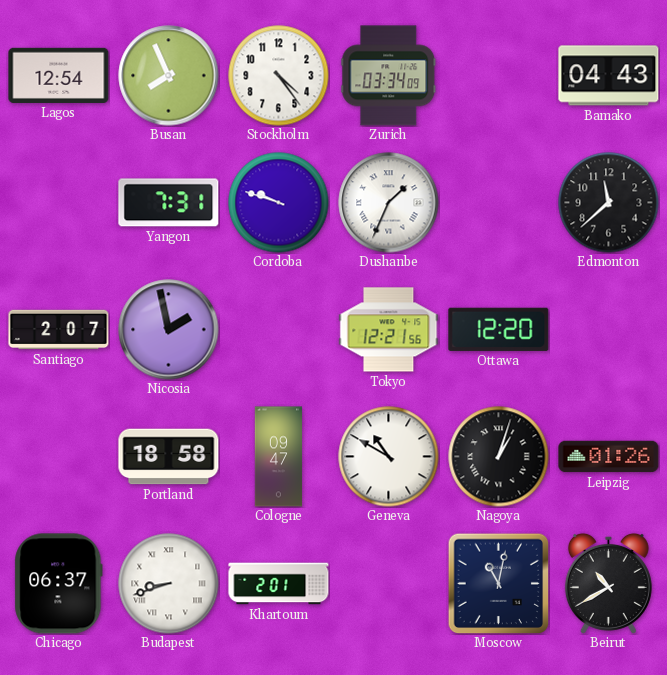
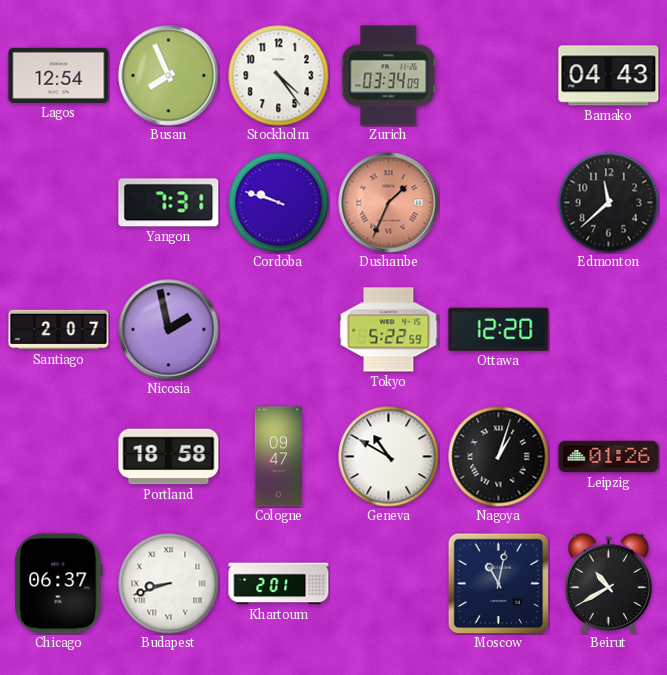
Dushanbe dial: white -> salmon (389, 203)
Tokyo: 12:21 -> 5:22 (389, 330)
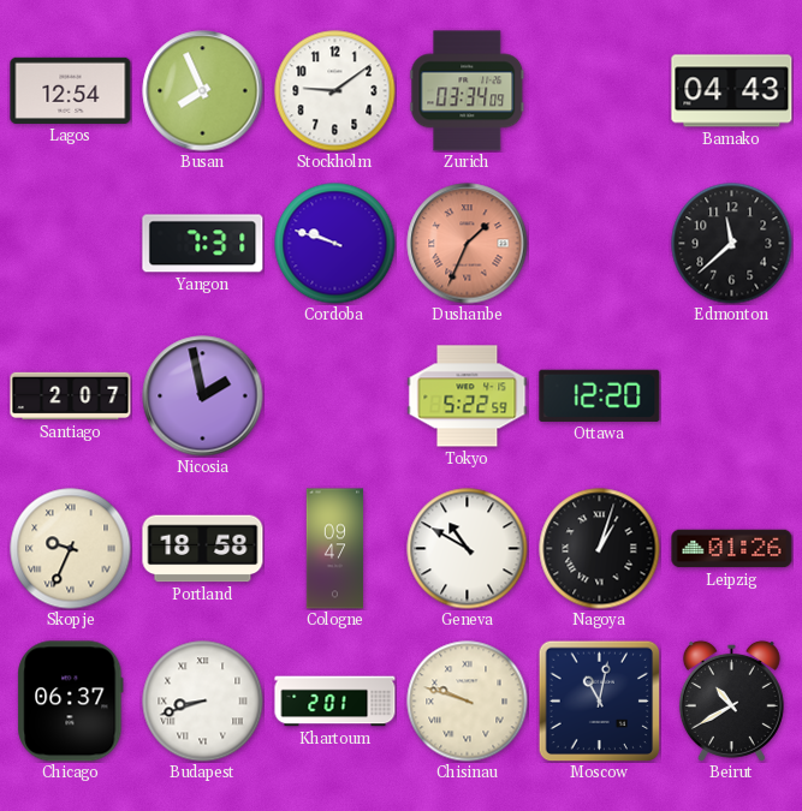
Stockholm: 4:24 -> 9:09 (335, 91)
Skopje: none -> 9:34 (71, 549)
Chisinau: none -> 9:48 (468, 702)
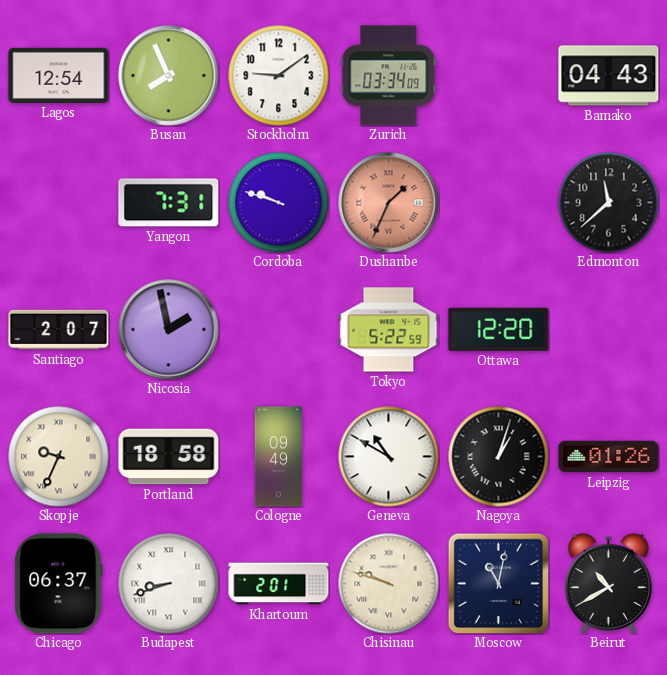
Cologne: 09:47 -> 09:49 (279, 457)
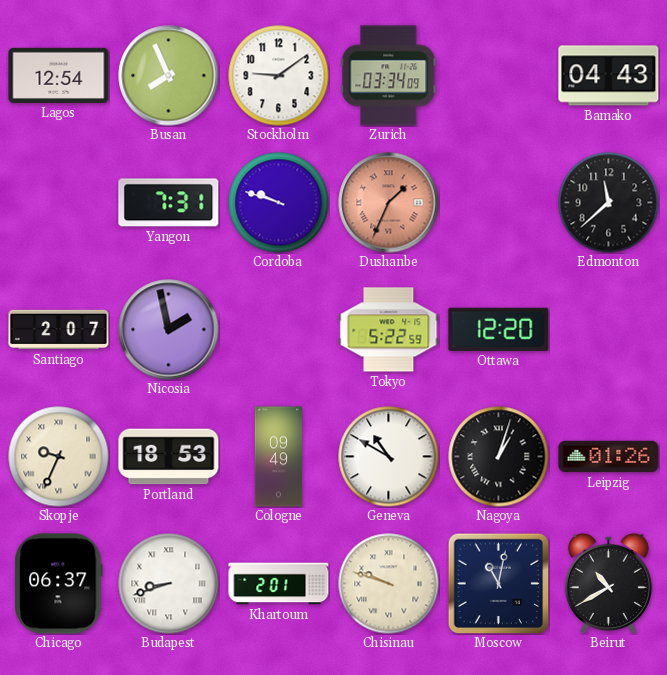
Portland: 18:58 -> 18:53 (169, 457)
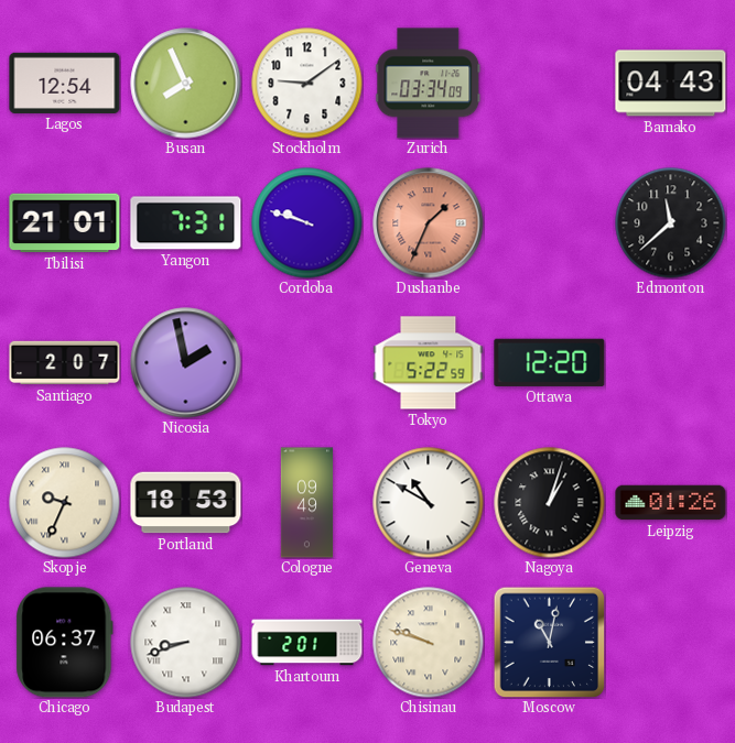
Tbilisi: none -> 21:01 (65, 223)
Beirut: 10:40 -> none (608, 583)
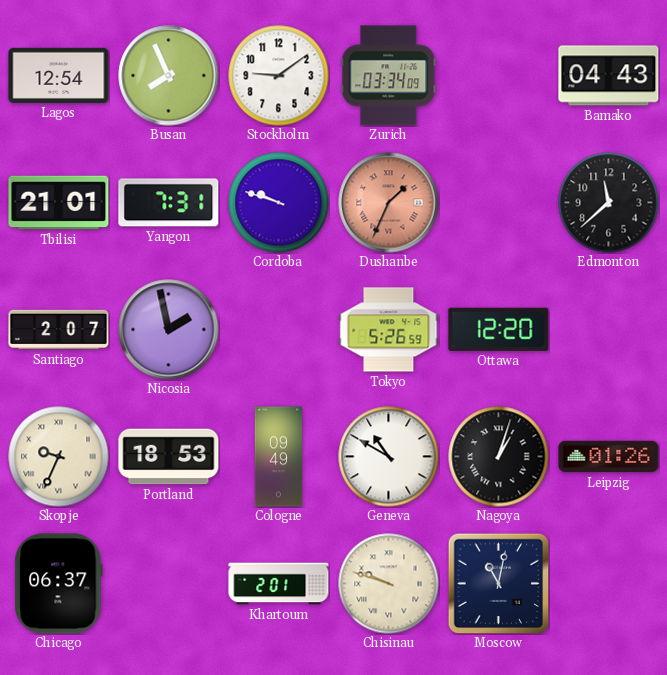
Tokyo: 5:22 -> 5:26 (389, 330)
Budapest: 8:42 -> none (186, 643)
